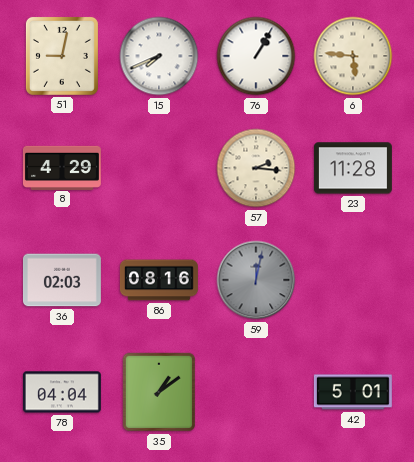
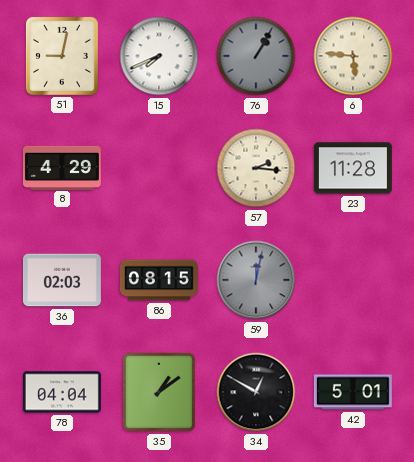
76 dial: white -> grey (256, 56)
86: 08:16 -> 08:15 (159, 280)
34: none -> 12:50 (256, 392)
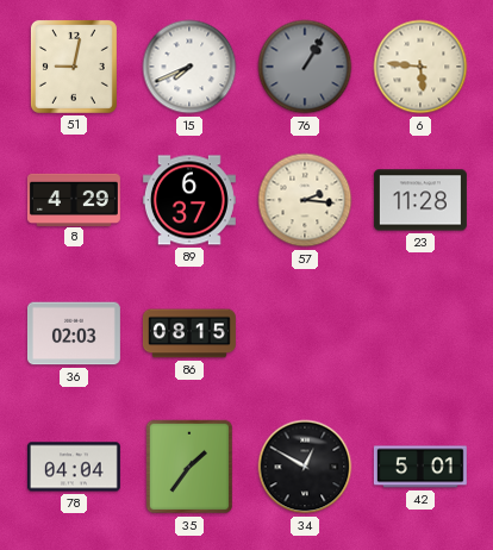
89: none -> 6:37 (189, 200)
59: 12:02 -> none (256, 280)
35: 1:09 -> 1:36 (189, 467)
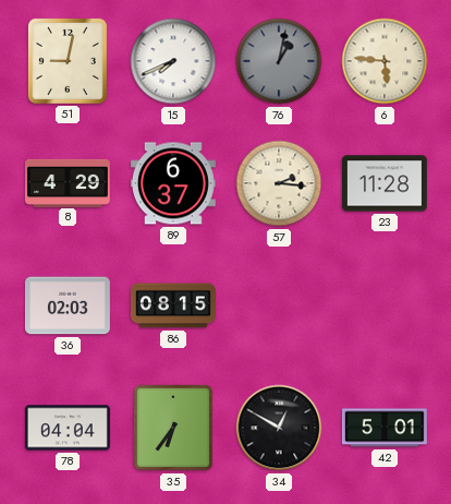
76: 1:05 -> 1:02 (279, 61)
35: 1:36 -> 6:36 (173, 428)
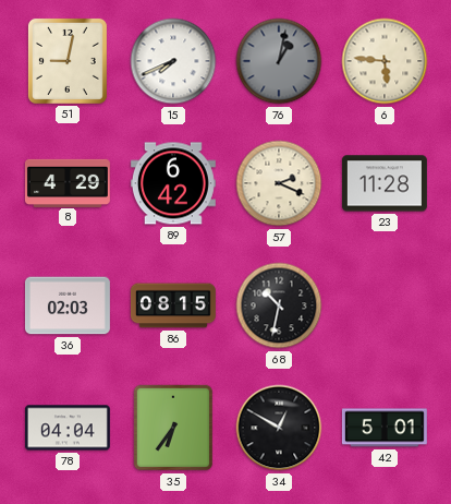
89: 6:37 -> 6:42 (173, 183)
57: 2:16 -> 2:19 (279, 183)
68: none -> 10:32 (279, 305)
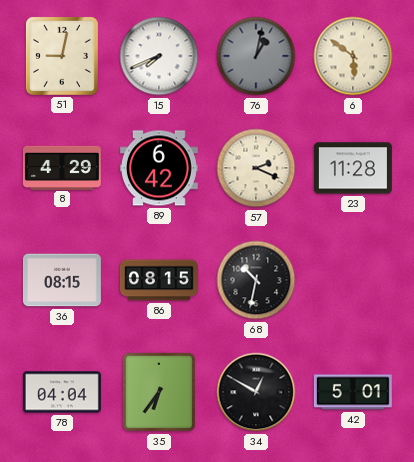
6: 5:46 -> 5:51 (353, 56)
36: 02:03 -> 08:15 (62, 280)
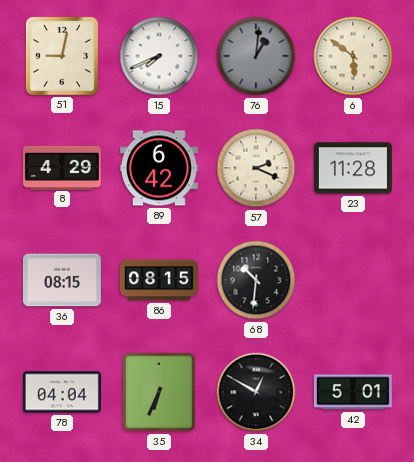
76: 1:02 -> 1:01 (256, 56)
68: 10:32 -> 10:31 (256, 280)
35: 6:36 -> 6:34 (159, 392)
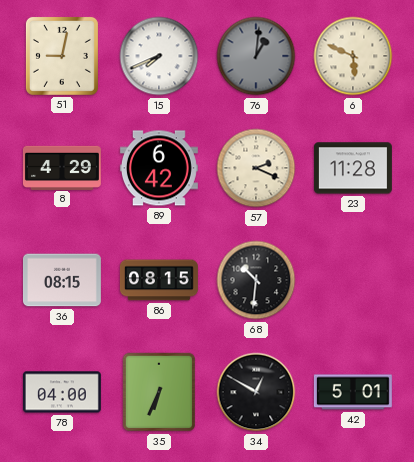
6: 5:51 -> 5:49 (353, 56)
78: 04:04 -> 04:00 (62, 392)
